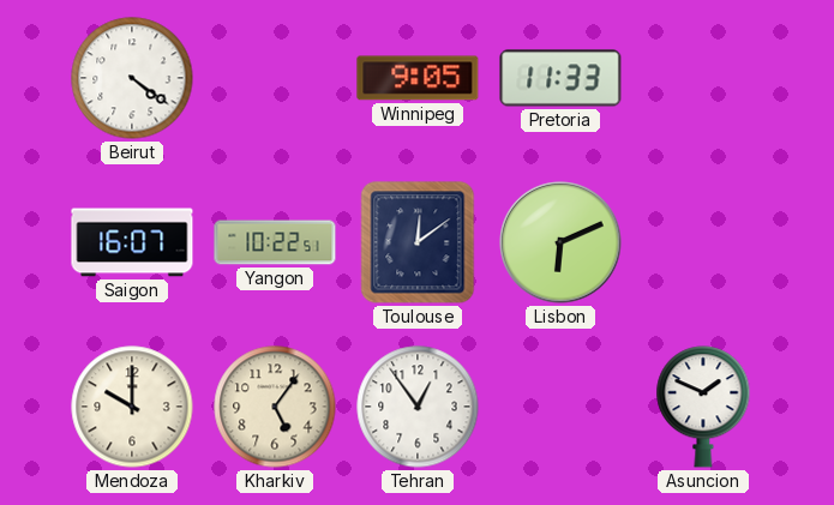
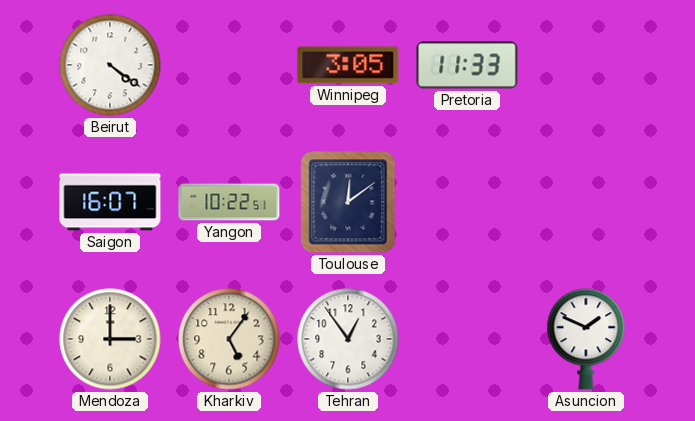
Winnipeg: 9:05 -> 3:05 (348, 65)
Lisbon: 6:11 -> none (560, 242)
Mendoza: 10:00 -> 3:00 (110, 339)
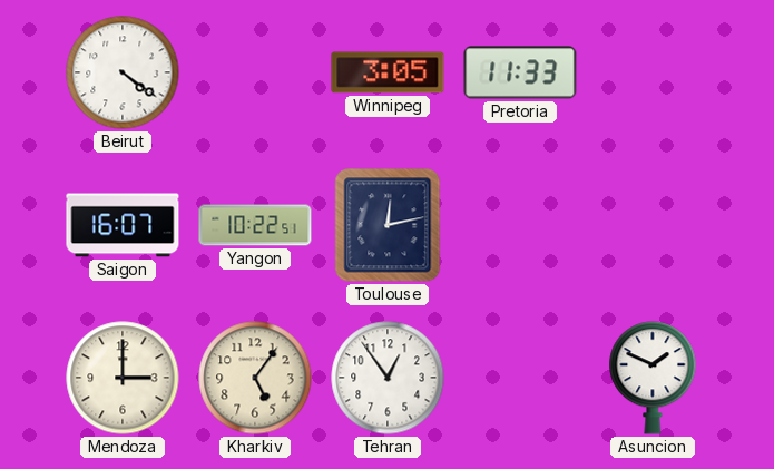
Toulouse: 12:09 -> 12:13 (388, 225)
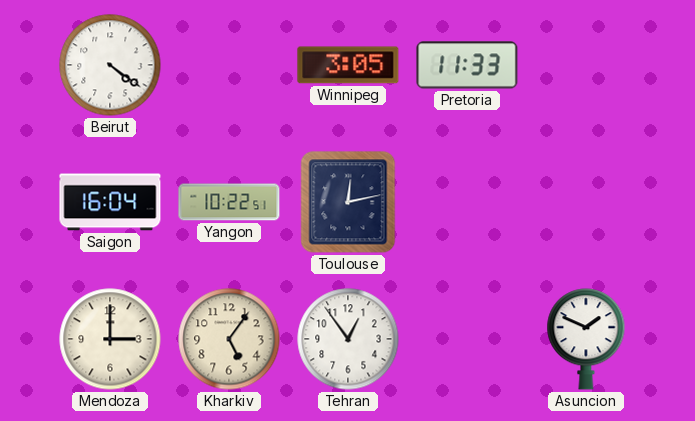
Saigon: 16:07 -> 16:04 (110, 202)
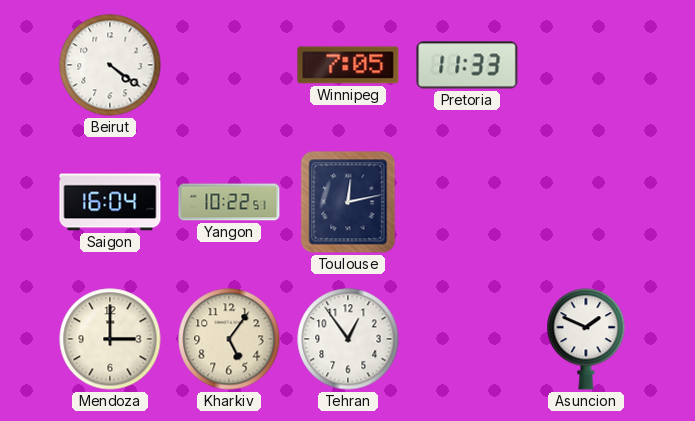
Winnipeg: 3:05 -> 7:05 (348, 65)
